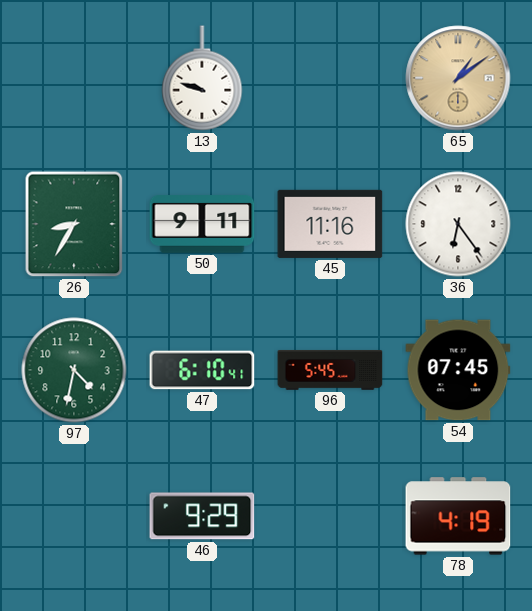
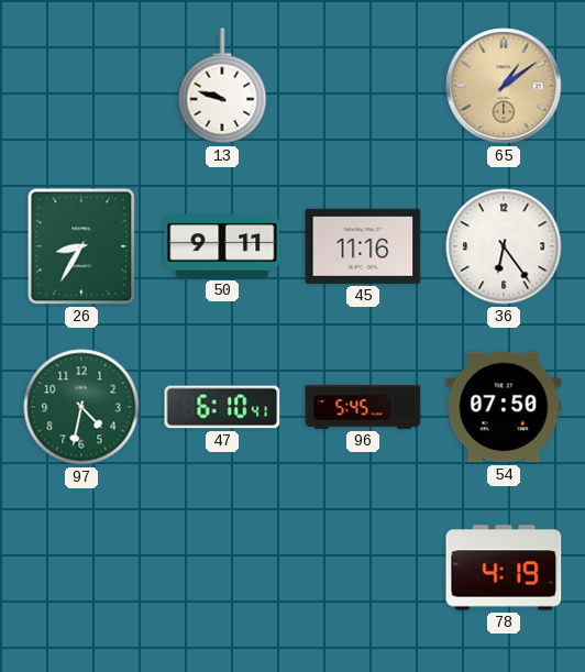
54: 07:45 -> 07:50 (504, 407)
46: 9:29 -> none (202, 516)
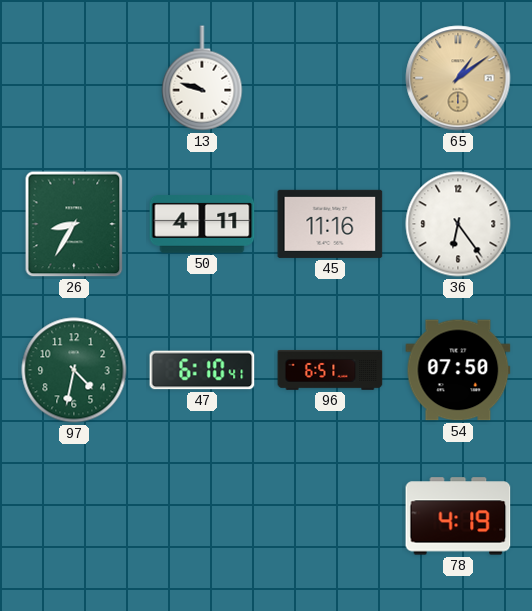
50: 9:11 -> 4:11 (202, 224)
96: 5:45 -> 6:51 (330, 370)
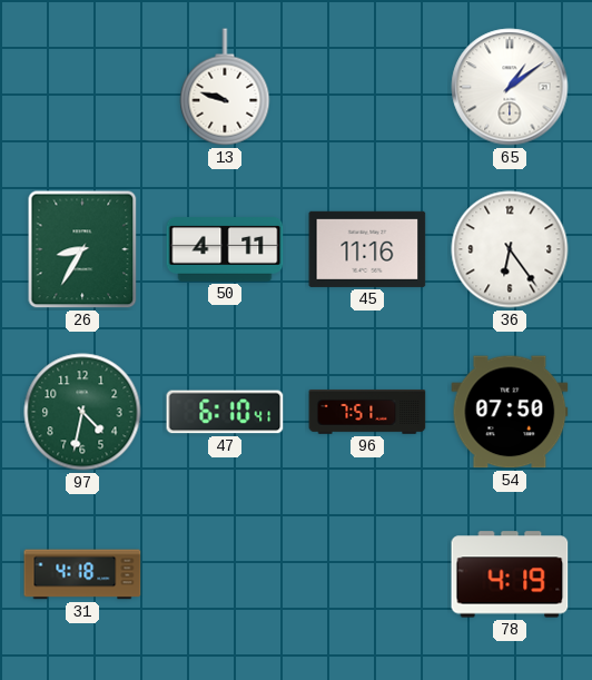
65 dial: champagne -> white (510, 87)
96: 6:51 -> 7:51 (367, 412)
31: none -> 4:18 (82, 574)
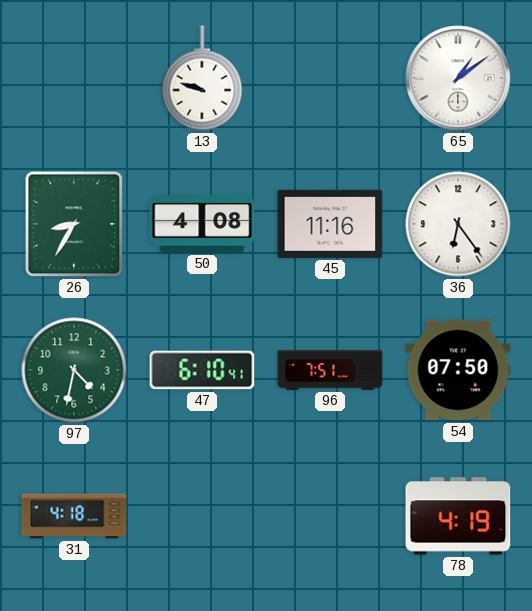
50: 4:11 -> 4:08 (202, 224)
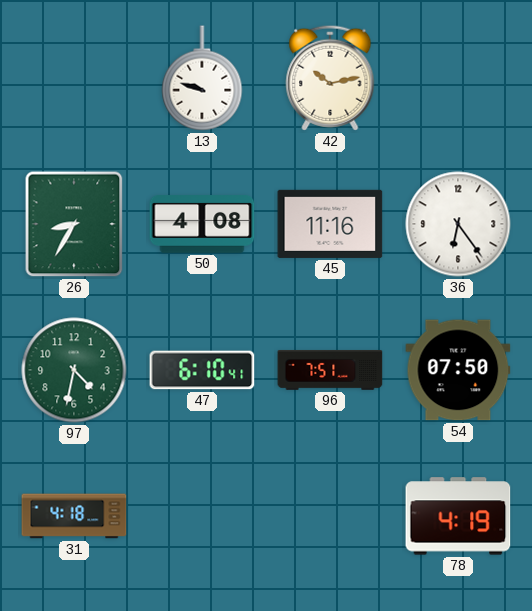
42: none -> 10:13 (330, 78)
65: 1:09 -> none (458, 78)
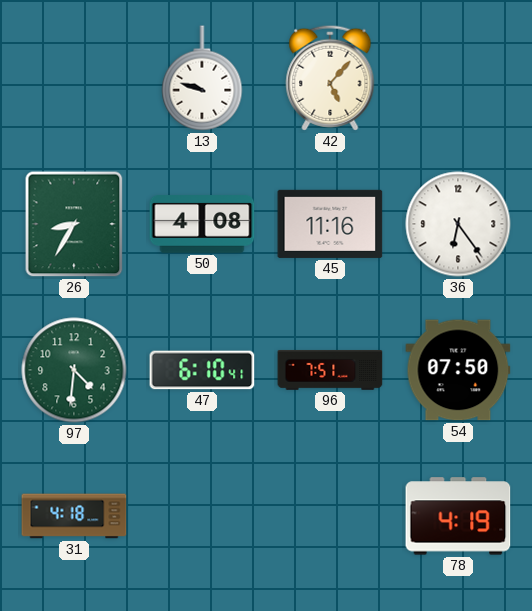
42: 10:13 -> 5:07 (330, 78)
97: 4:32 -> 4:31 (74, 370)
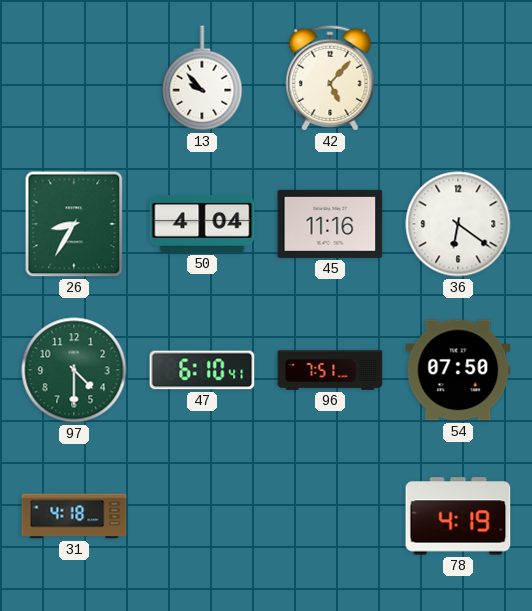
13: 9:48 -> 9:53 (202, 78)
50: 4:08 -> 4:04 (202, 224)
36: 6:24 -> 6:21 (458, 224)
97: 4:31 -> 4:30 (74, 370)
